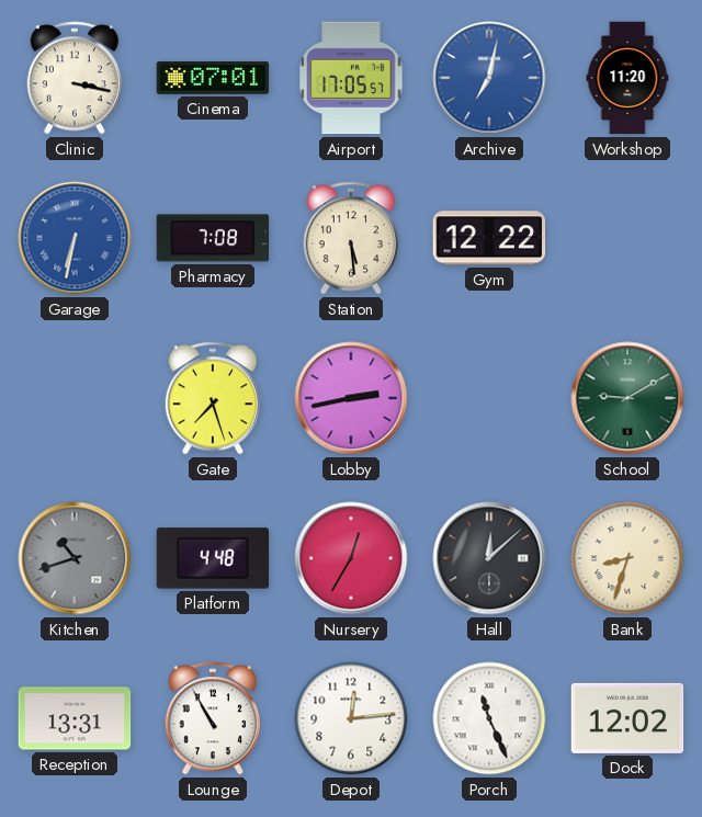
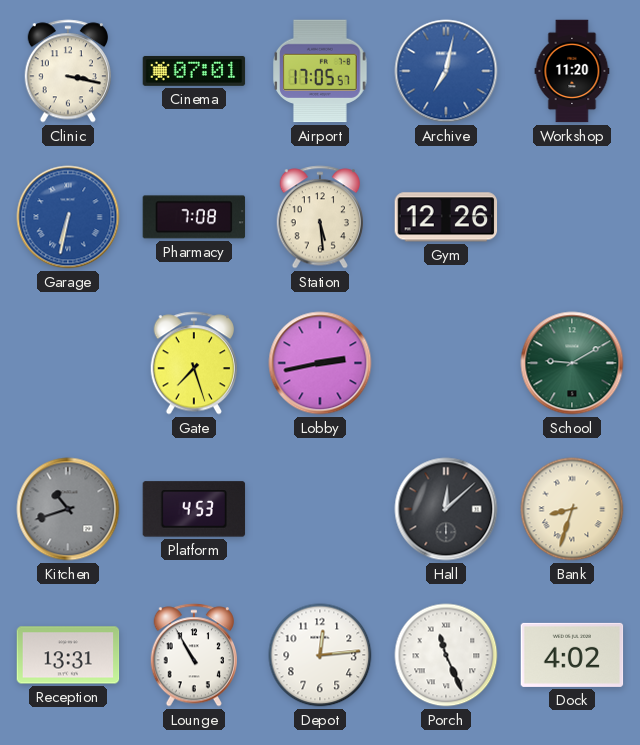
Gym: 12:22 -> 12:26 (446, 217)
Platform: 4:48 -> 4:53 (194, 509)
Nursery: 12:35 -> none (351, 558)
Dock: 12:02 -> 4:02 (572, 655)
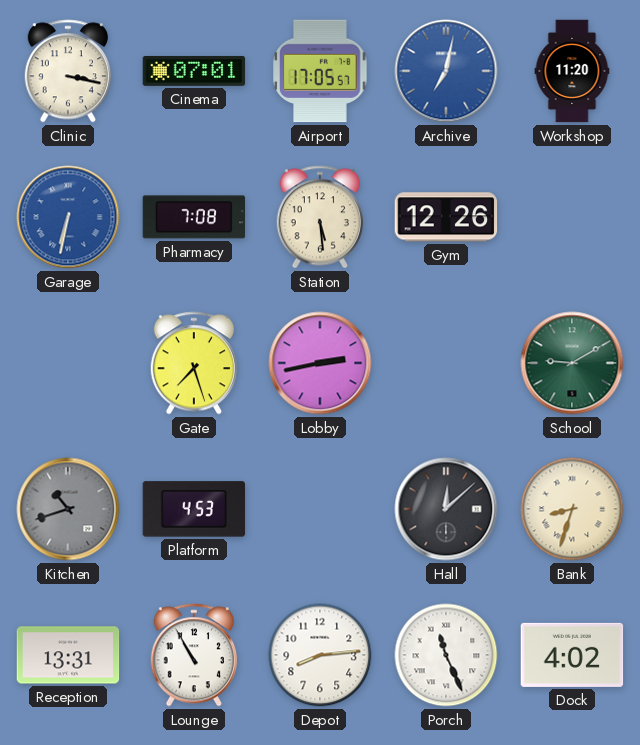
Depot: 12:14 -> 8:14 (320, 655)
